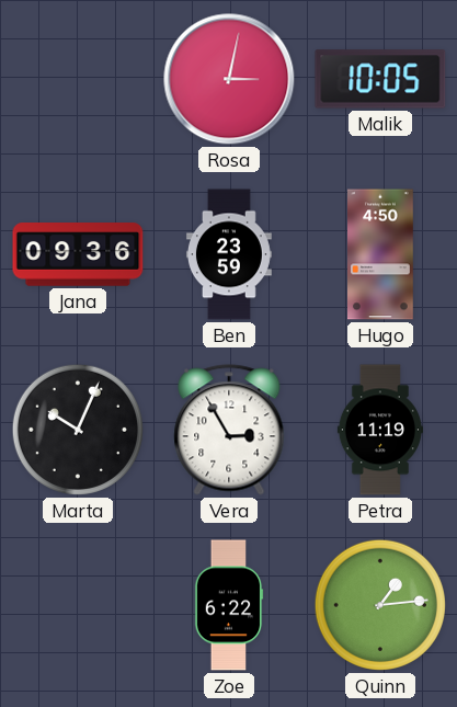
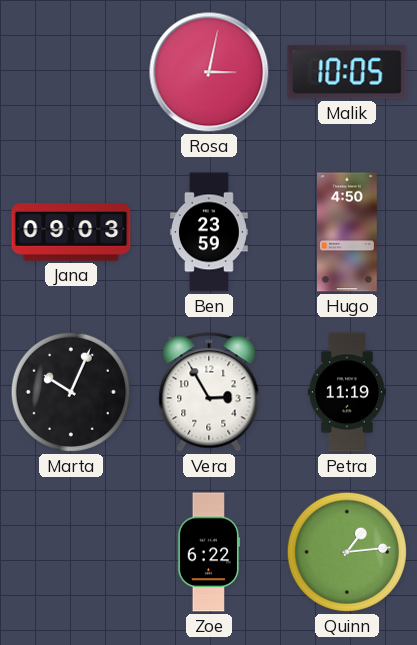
Jana: 09:36 -> 09:03 (71, 232)
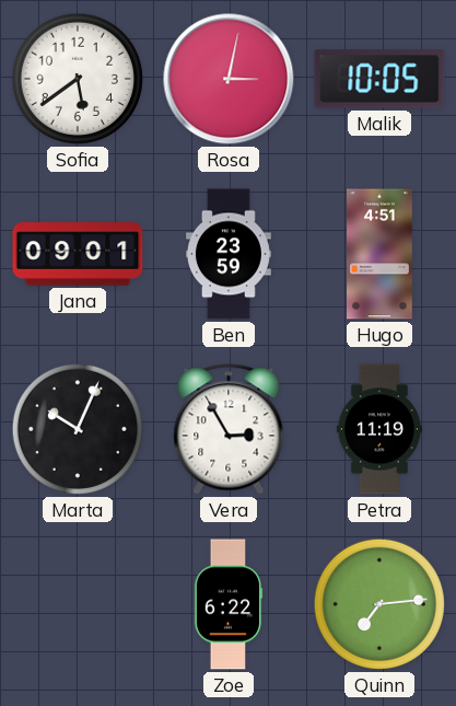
Sofia: none -> 5:39 (78, 79)
Jana: 09:03 -> 09:01 (78, 254)
Hugo: 4:50 -> 4:51 (381, 254)
Quinn: 1:14 -> 7:14 (379, 604)
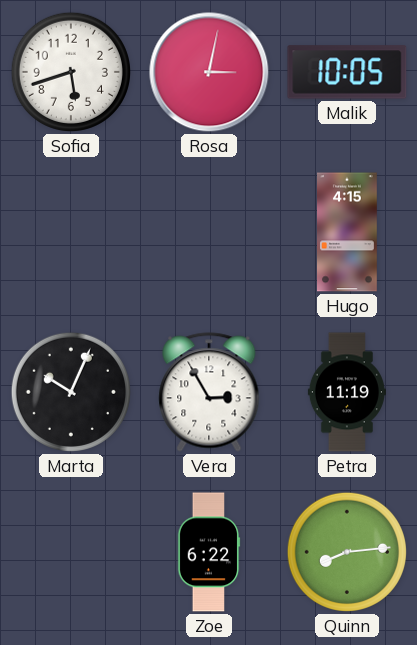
Sofia: 5:39 -> 5:42 (71, 72)
Jana: 09:01 -> none (78, 254)
Ben: 23:59 -> none (229, 254)
Hugo: 4:51 -> 4:15 (348, 232)
Quinn: 7:14 -> 8:14 (347, 552)
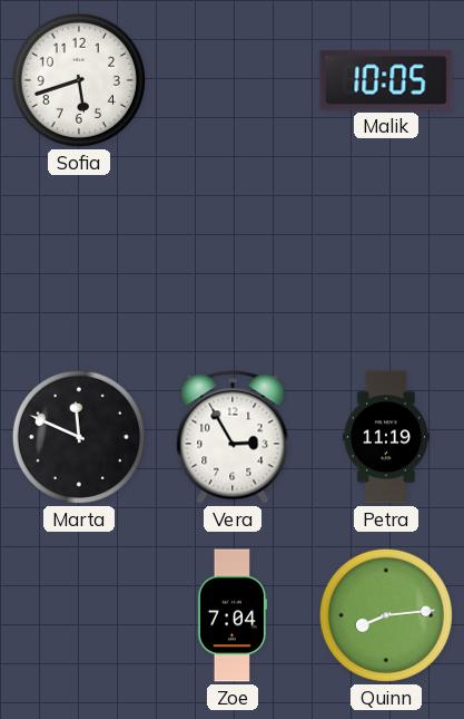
Rosa: 3:02 -> none (209, 72)
Hugo: 4:15 -> none (348, 232)
Marta: 10:04 -> 11:49 (79, 437)
Zoe: 6:22 -> 7:04 (233, 615)
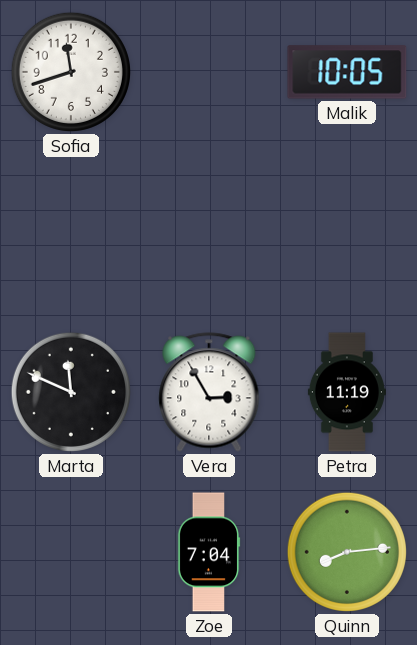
Sofia: 5:42 -> 11:42 (71, 72)
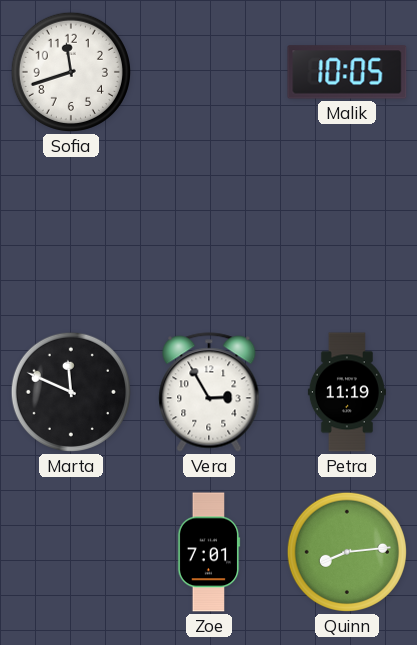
Zoe: 7:04 -> 7:01 (209, 552)
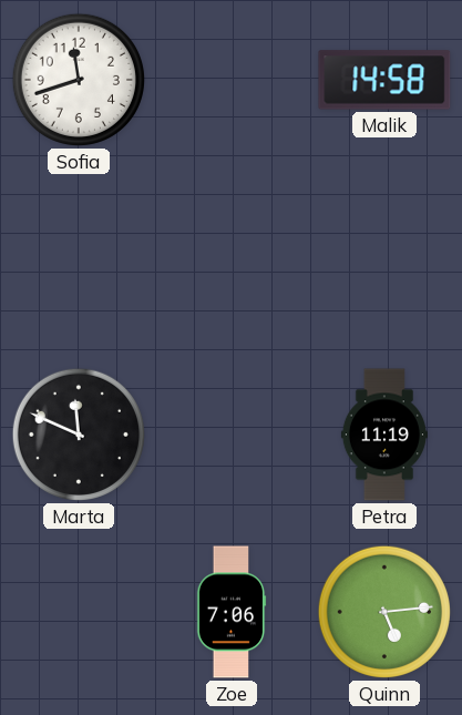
Malik: 10:05 -> 14:58 (384, 80)
Vera: 2:55 -> none (209, 392)
Zoe: 7:01 -> 7:06 (232, 612)
Quinn: 8:14 -> 5:14 (384, 612)
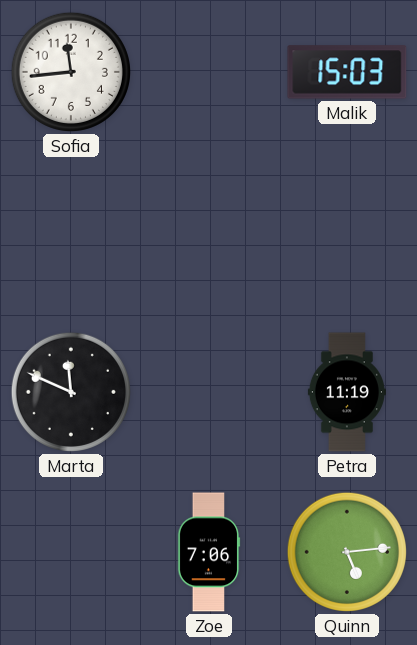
Sofia: 11:42 -> 11:44 (71, 72)
Malik: 14:58 -> 15:03 (347, 72)
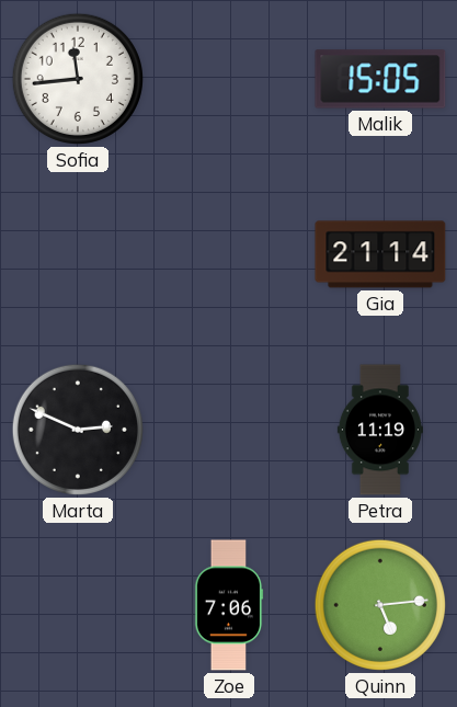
Malik: 15:03 -> 15:05 (380, 79)
Gia: none -> 21:14 (380, 254)
Marta: 11:49 -> 2:49 (78, 430)
